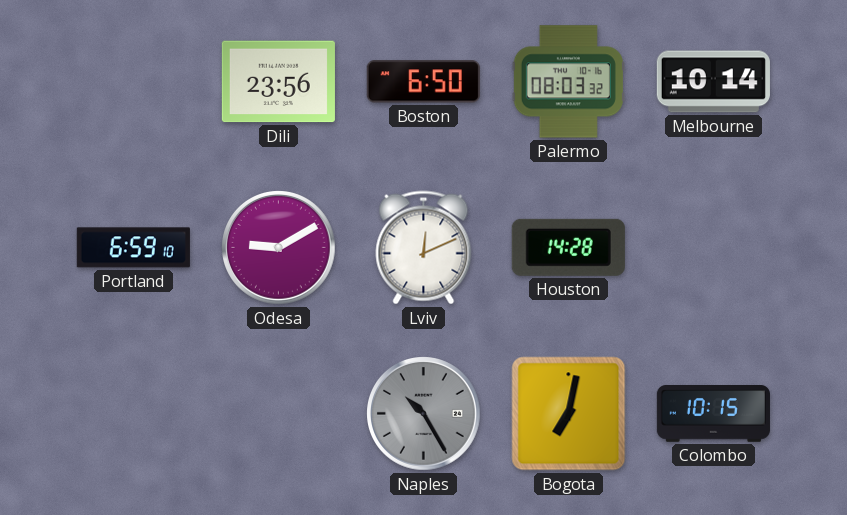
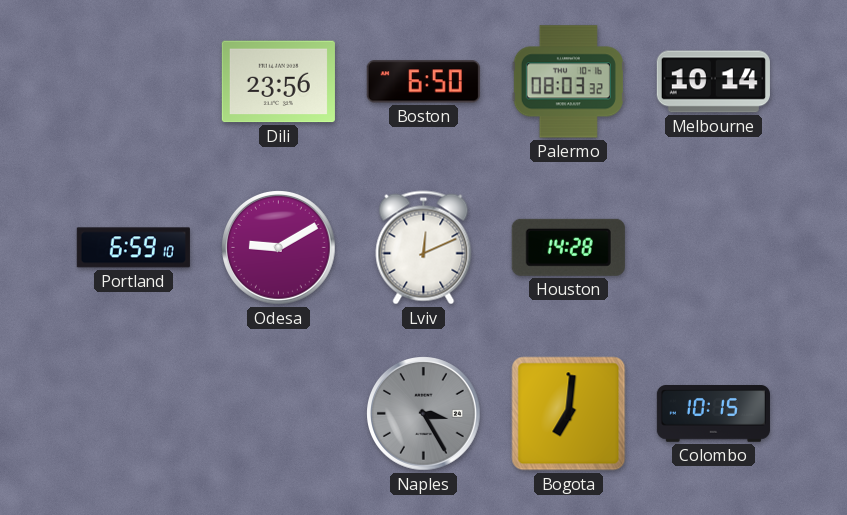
Naples: 10:25 -> 3:25 (424, 414)
Bogota: 7:02 -> 7:01 (569, 414)
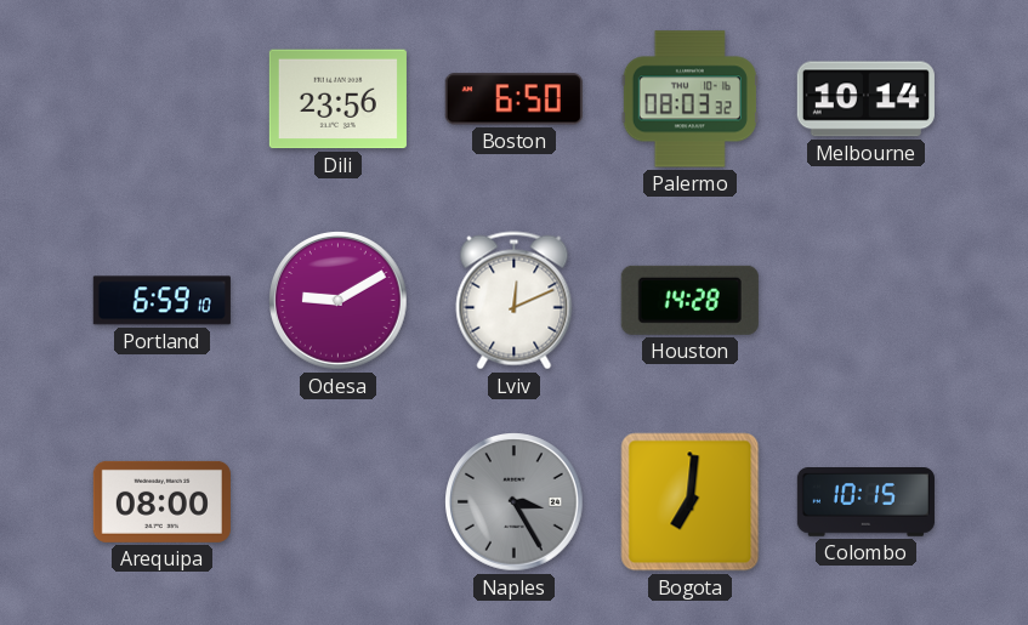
Arequipa: none -> 08:00 (161, 501)
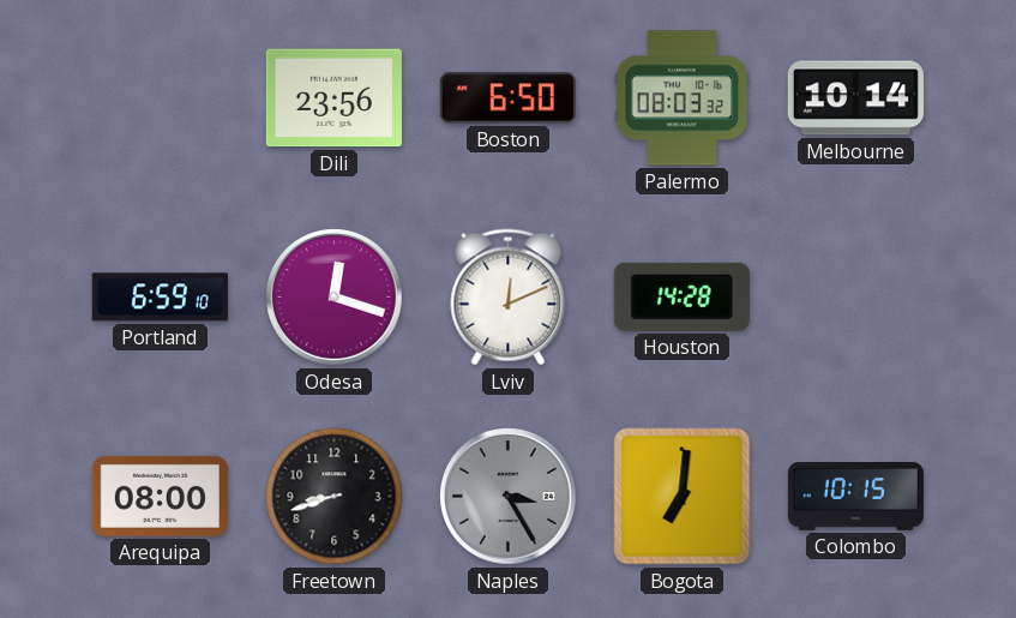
Odesa: 9:10 -> 12:18 (335, 298)
Freetown: none -> 8:42 (335, 497)
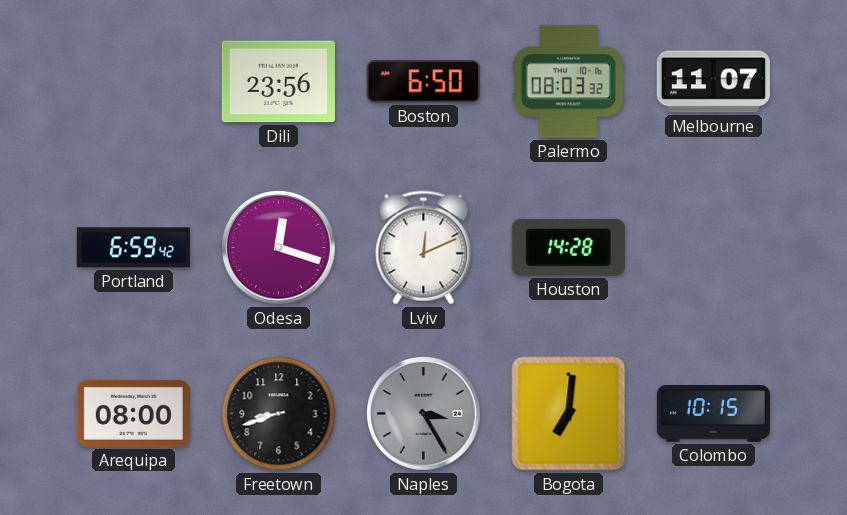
Melbourne: 10:14 -> 11:07 (713, 82)
Portland: 6:59:10 -> 6:59:42 (133, 248)
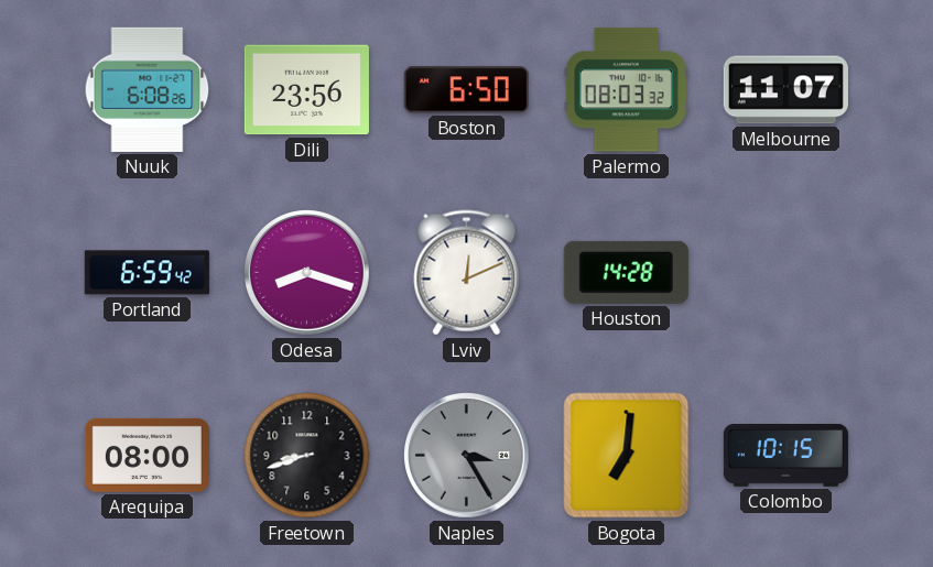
Nuuk: none -> 6:08 (148, 89)
Odesa: 12:18 -> 8:18 (307, 273)
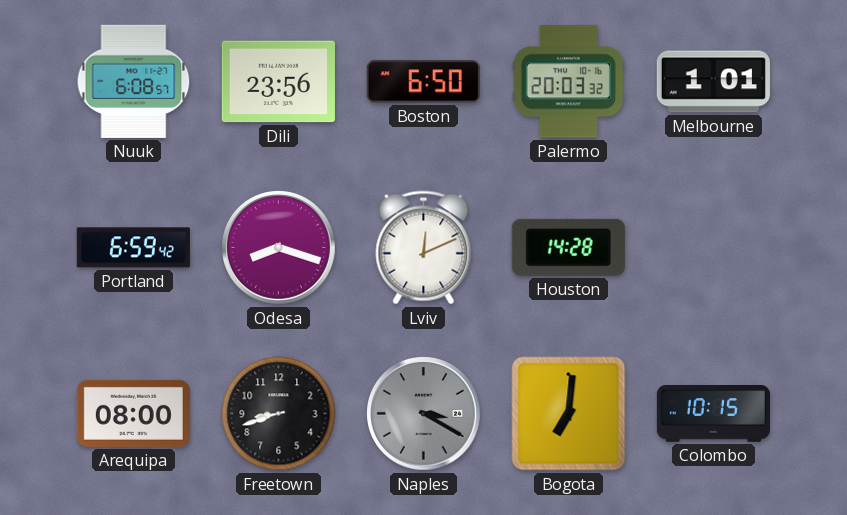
Nuuk: 6:08:26 -> 6:08:57 (134, 81)
Palermo: 08:03 -> 20:03 (568, 82)
Melbourne: 11:07 -> 1:01 (713, 82)
Naples: 3:25 -> 3:20 (424, 414)
